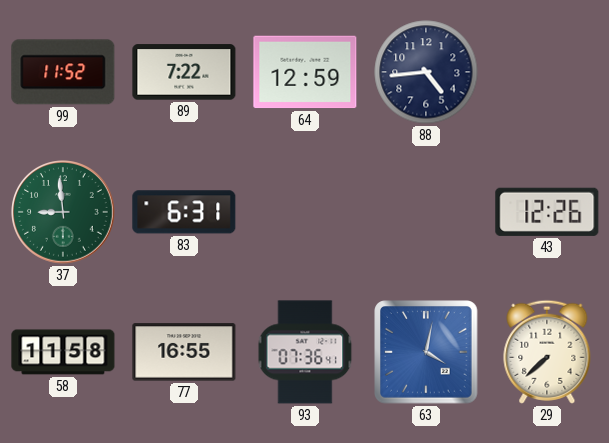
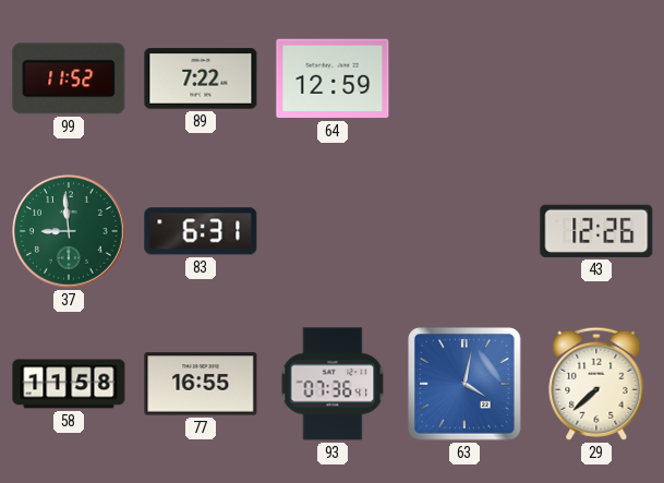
88: 4:44 -> none (426, 72)
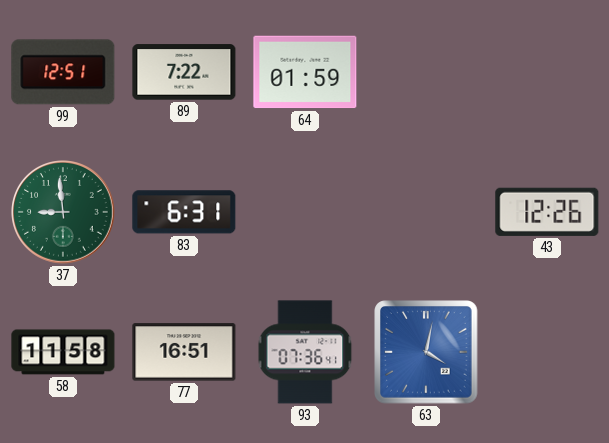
99: 11:52 -> 12:51 (63, 72)
64: 12:59 -> 01:59 (305, 72)
77: 16:55 -> 16:51 (184, 352)
29: 7:38 -> none (596, 384)
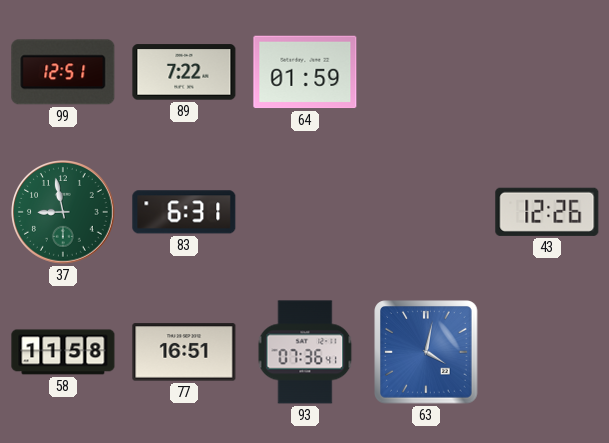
37: 8:59 -> 8:58 (64, 213)
